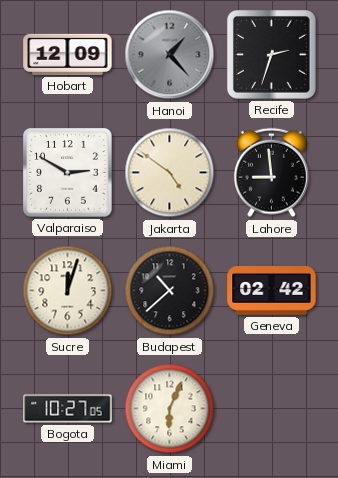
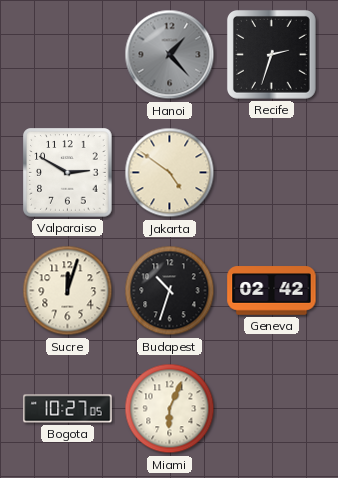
Hobart: 12:09 -> none (68, 54)
Lahore: 8:59 -> none (272, 173)
Budapest: 10:38 -> 10:33 (170, 291)
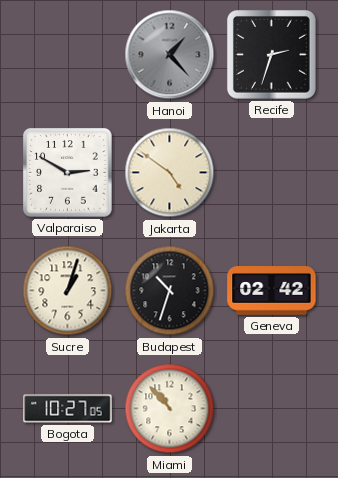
Sucre: 12:03 -> 1:03 (68, 291)
Miami: 6:04 -> 10:53 (170, 409)
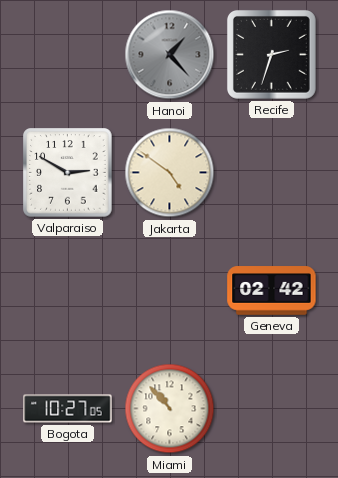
Sucre: 1:03 -> none (68, 291)
Budapest: 10:33 -> none (170, 291)
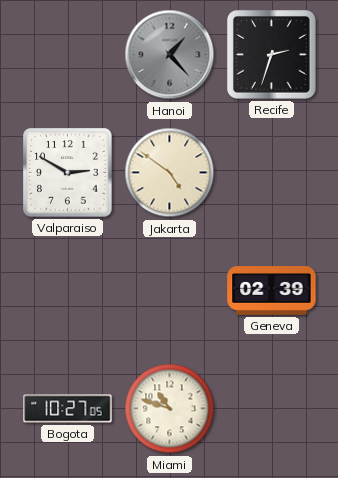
Geneva: 02:42 -> 02:39 (272, 291)
Miami: 10:53 -> 10:48 (170, 409)
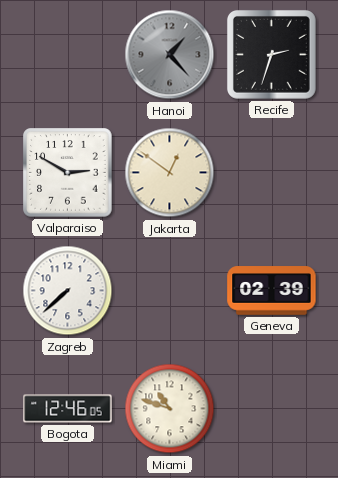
Jakarta: 4:51 -> 12:51 (170, 173)
Zagreb: none -> 7:38 (68, 291)
Bogota: 10:27 -> 12:46 (68, 409)
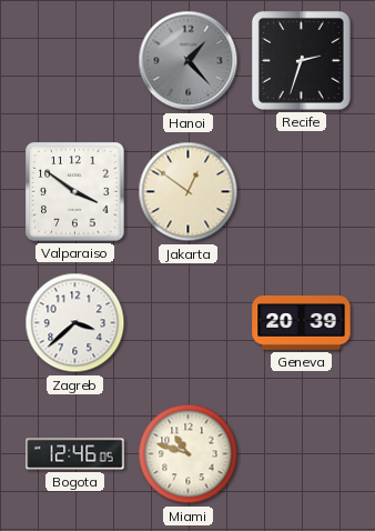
Valparaiso: 2:50 -> 3:51 (75, 192)
Zagreb: 7:38 -> 3:38 (75, 323)
Geneva: 02:39 -> 20:39 (302, 323)
